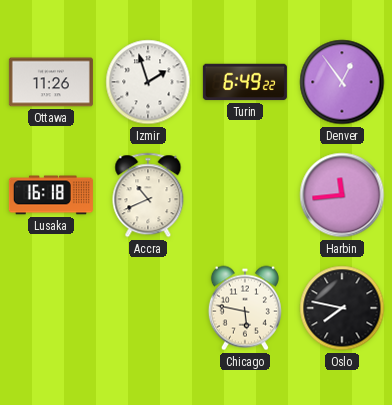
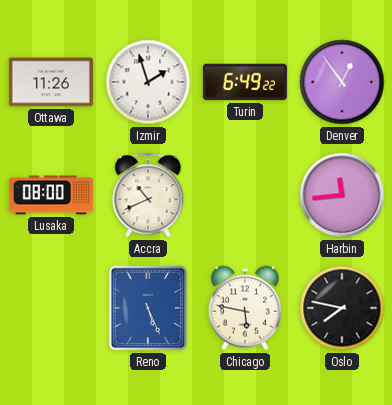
Lusaka: 16:18 -> 08:00 (51, 195)
Reno: none -> 5:26 (148, 308)
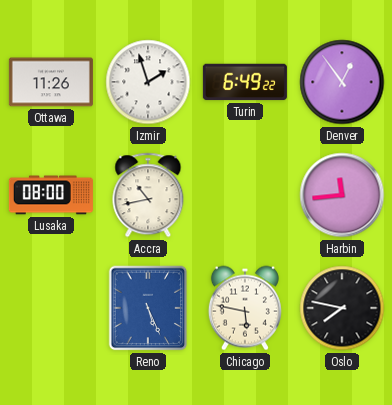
Accra: 10:41 -> 10:43 (148, 195)
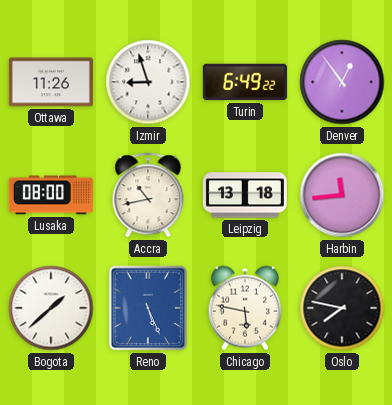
Izmir: 1:57 -> 8:57 (148, 82)
Leipzig: none -> 13:18 (245, 195)
Bogota: none -> 1:38 (51, 308)
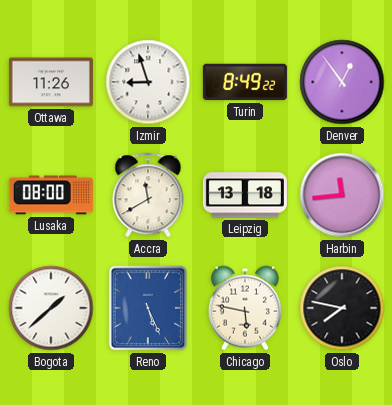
Turin: 6:49 -> 8:49 (245, 82)
Accra: 10:43 -> 11:40 (148, 195)
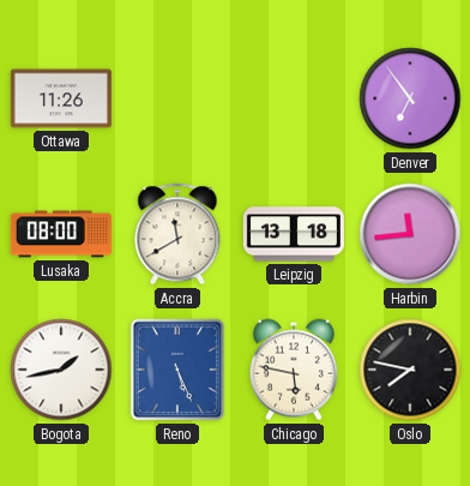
Izmir: 8:57 -> none (148, 82)
Turin: 8:49 -> none (245, 82)
Denver: 12:54 -> 6:54 (410, 98)
Bogota: 1:38 -> 1:43 (61, 370)
